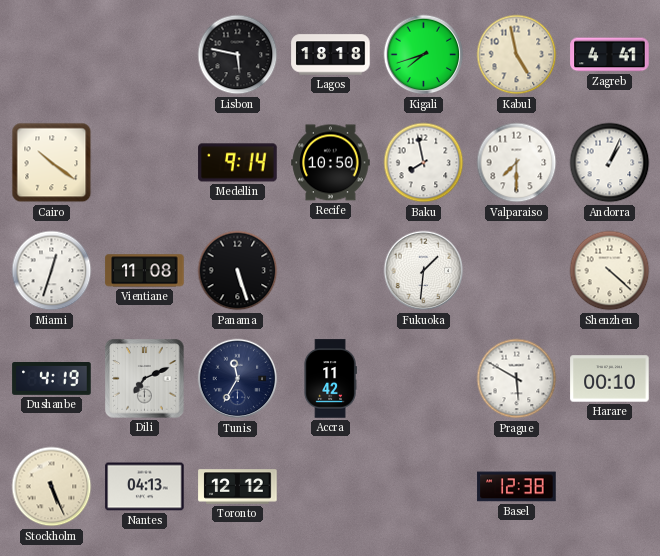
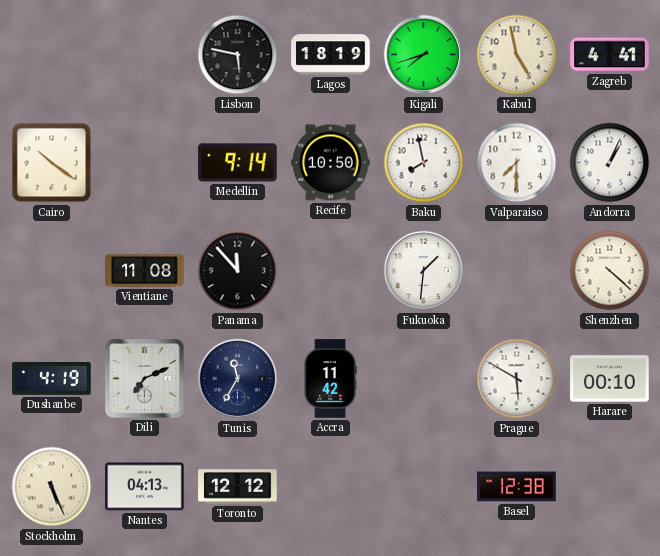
Lagos: 18:18 -> 18:19 (331, 55)
Miami: 12:33 -> none (52, 271)
Panama: 5:27 -> 11:53 (238, 271)
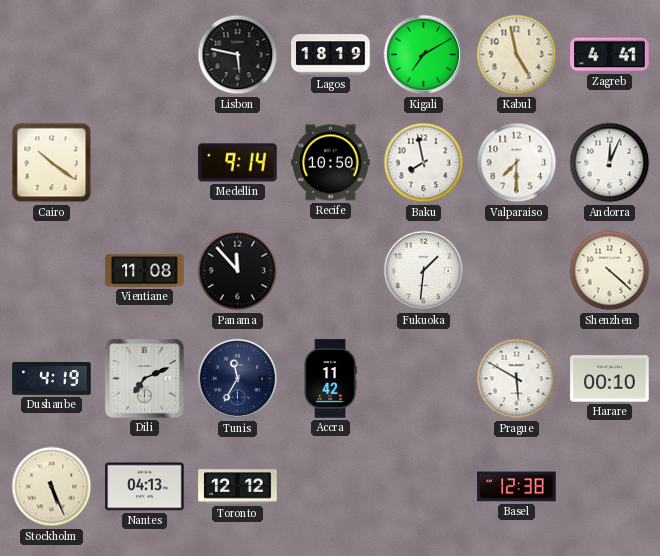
Kigali: 7:42 -> 7:10 (424, 55)
Andorra: 1:04 -> 12:04 (610, 163)
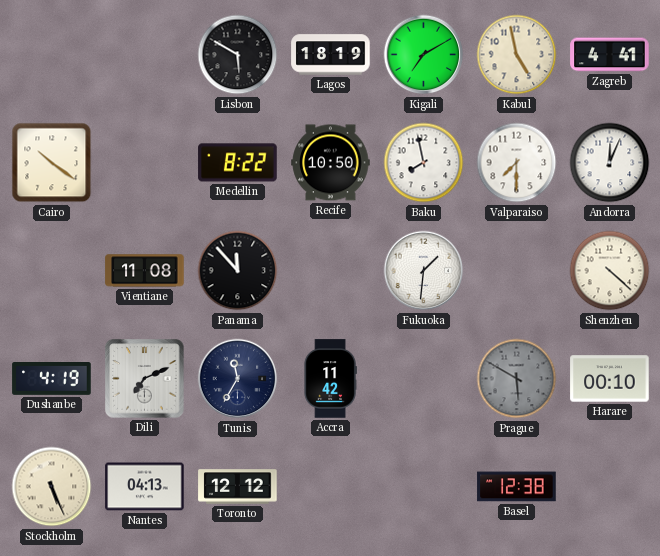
Lisbon: 5:47 -> 5:50 (238, 55)
Medellin: 9:14 -> 8:22 (238, 163)
Prague dial: white -> grey (517, 379)
